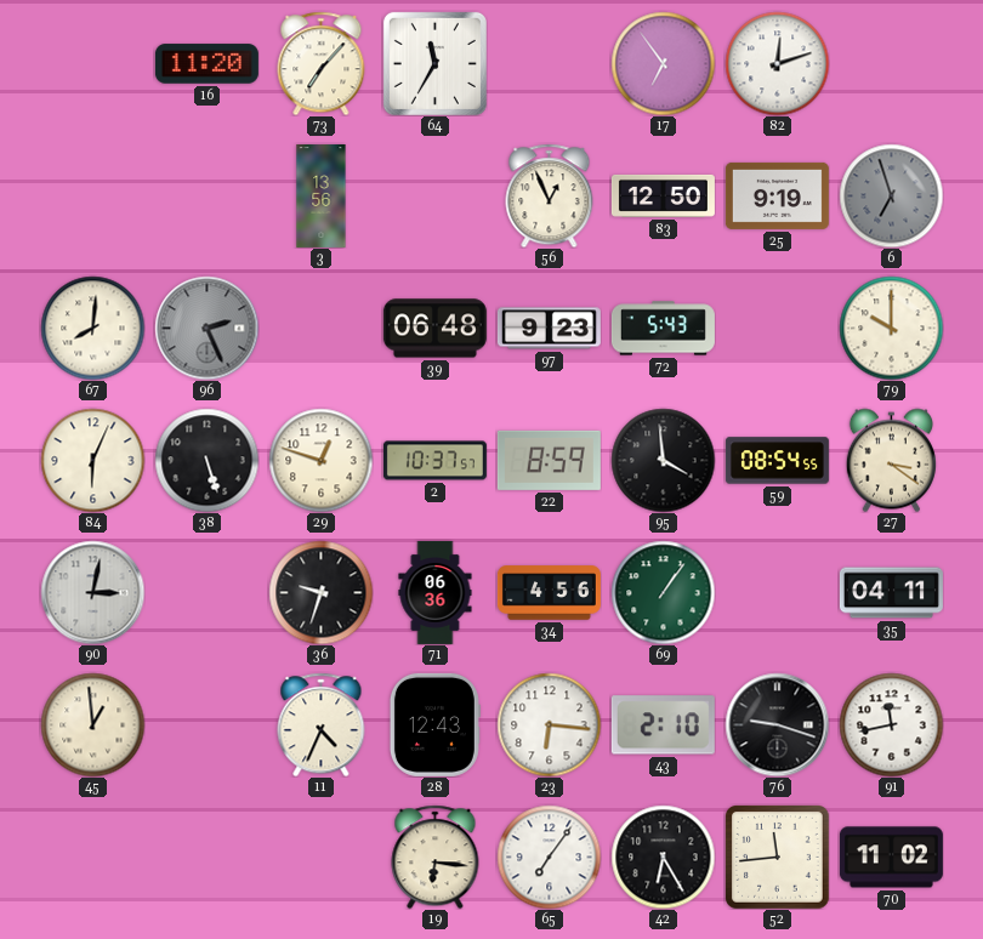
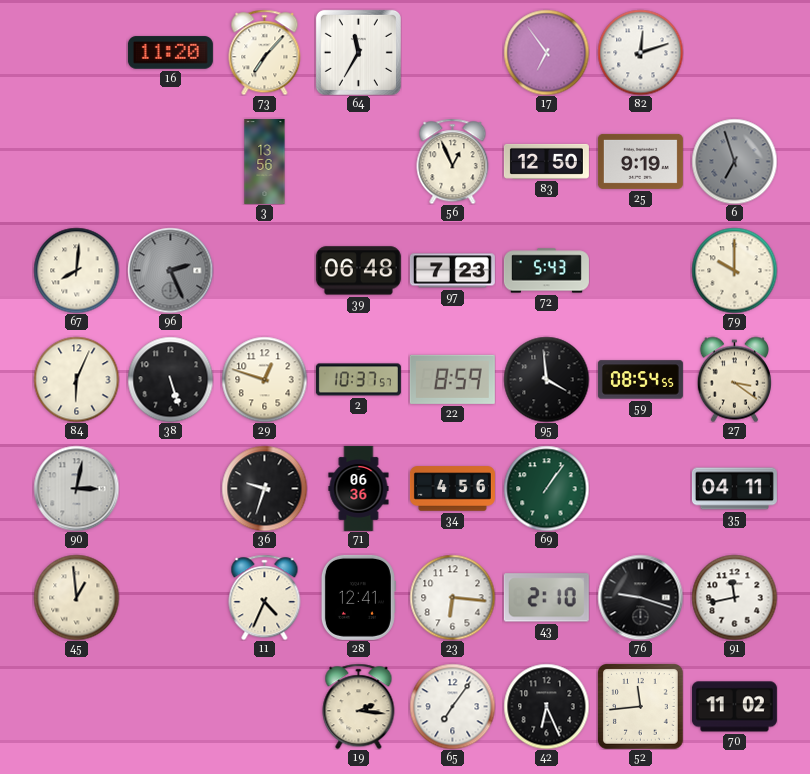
97: 9:23 -> 7:23 (452, 271)
28: 12:43 -> 12:41 (358, 597)
19: 6:16 -> 2:16 (359, 706)
42: 6:25 -> 6:26 (546, 706)
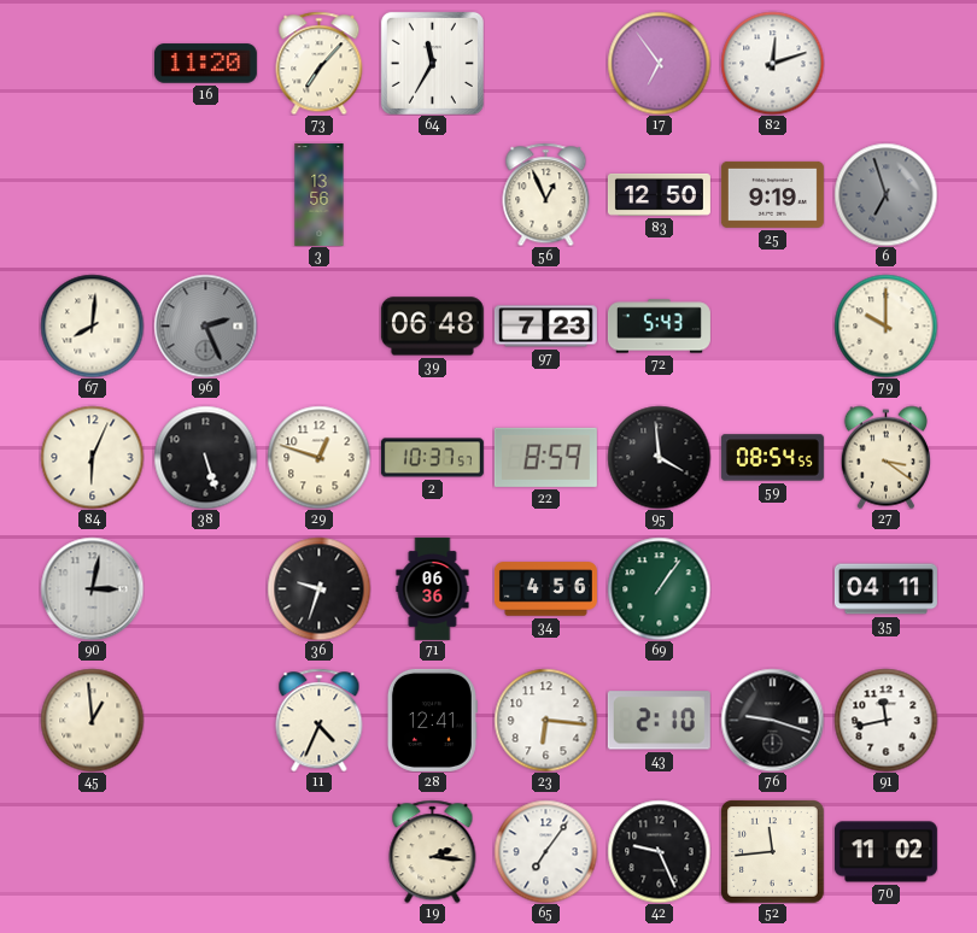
42: 6:26 -> 9:26 (659, 851)
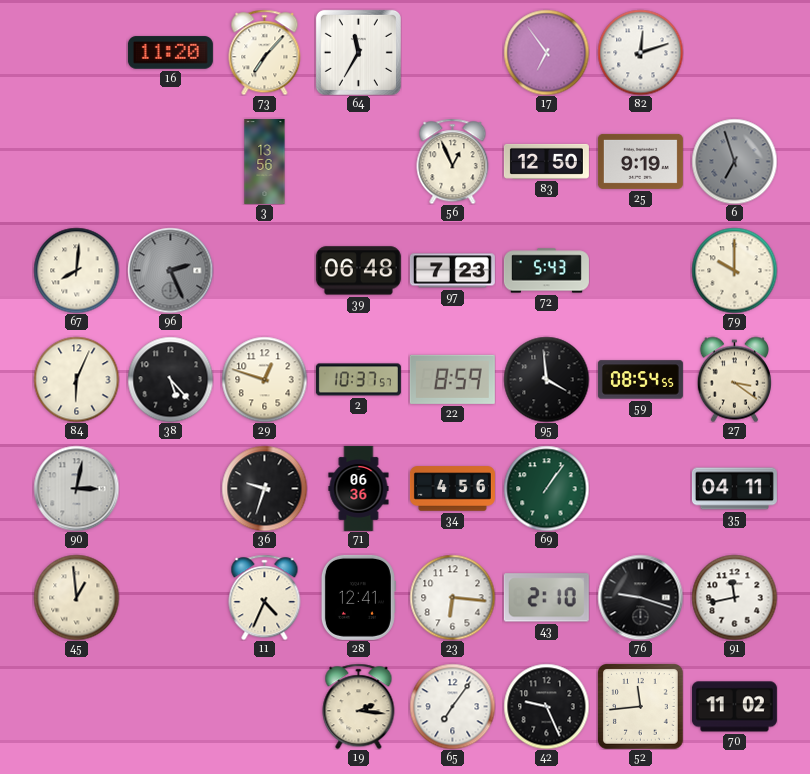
38: 5:27 -> 5:23 (170, 379)
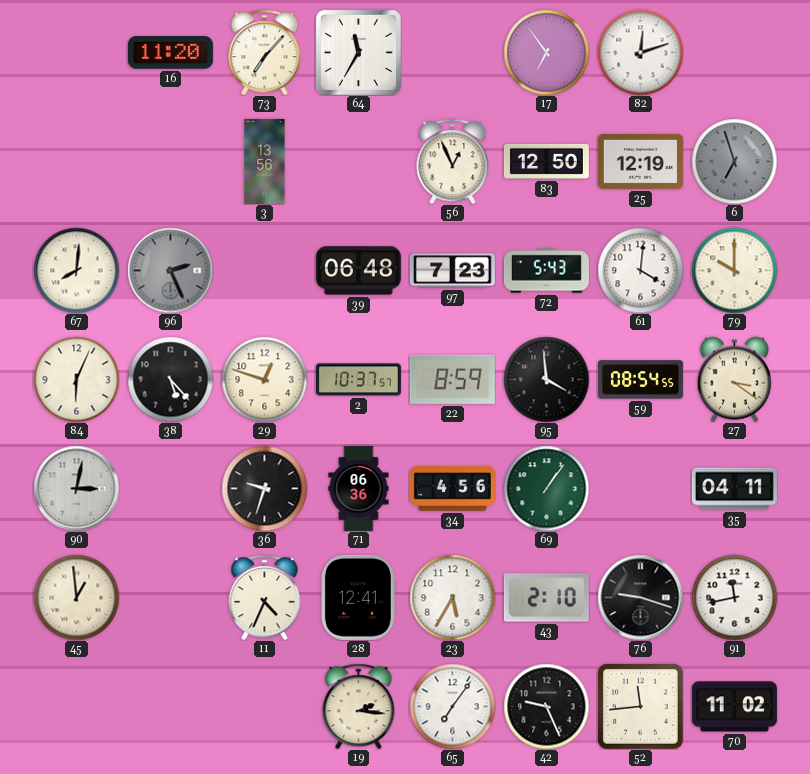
25: 9:19 -> 12:19 (640, 161)
61: none -> 4:01 (640, 270)
23: 6:16 -> 5:35 (452, 597)
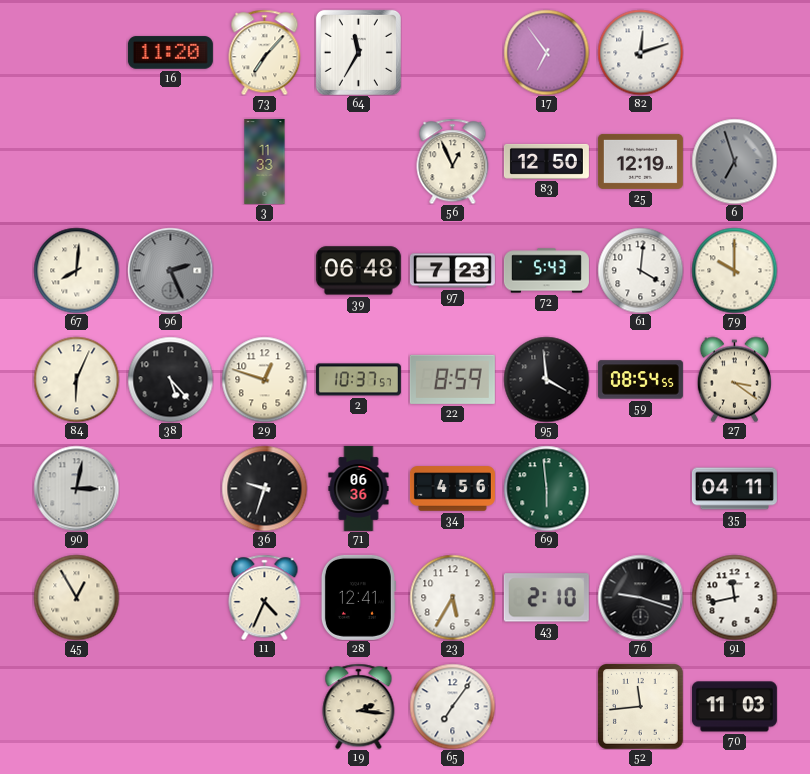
3: 13:56 -> 11:33 (265, 161)
69: 1:06 -> 5:59 (546, 488)
45: 12:59 -> 12:55 (76, 597)
42: 9:26 -> none (546, 706)
70: 11:02 -> 11:03 (734, 707)
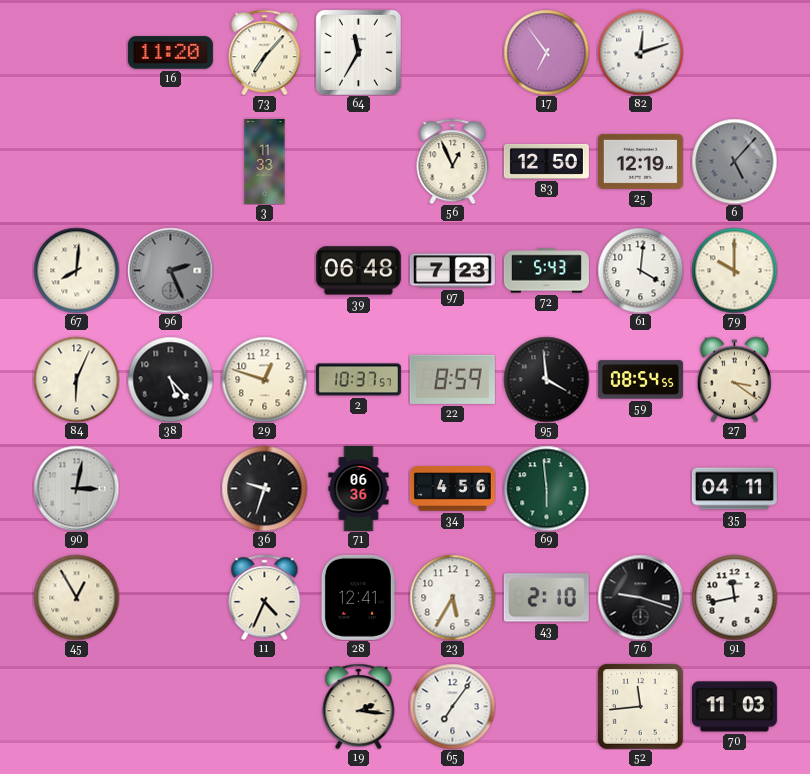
6: 6:57 -> 5:07 (734, 161)
